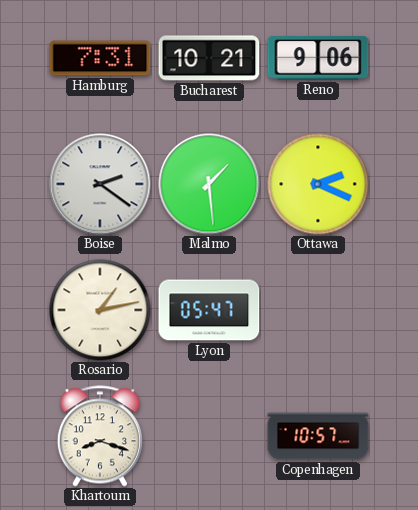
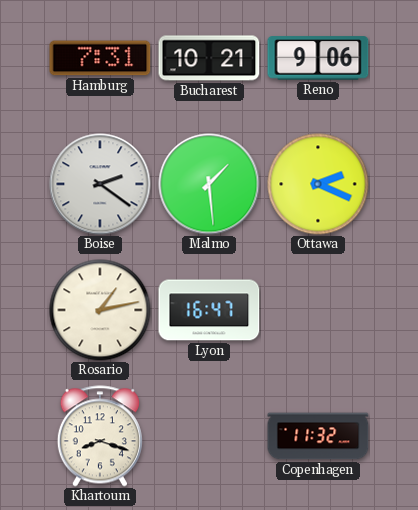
Lyon: 05:47 -> 16:47 (209, 310)
Copenhagen: 10:57 -> 11:32 (318, 436)
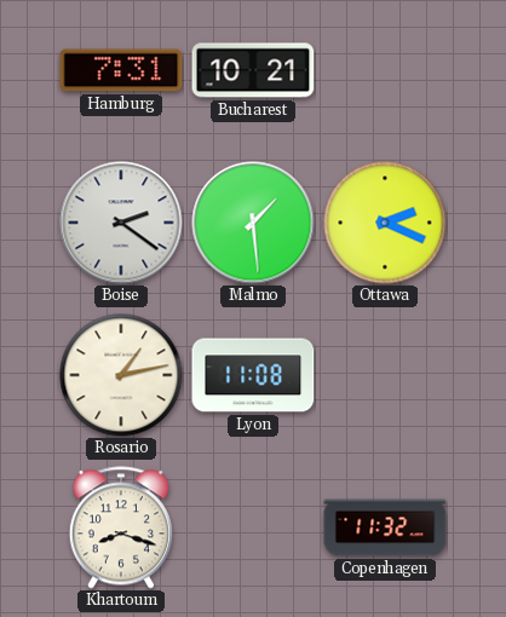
Reno: 9:06 -> none (318, 58)
Lyon: 16:47 -> 11:08 (253, 375)
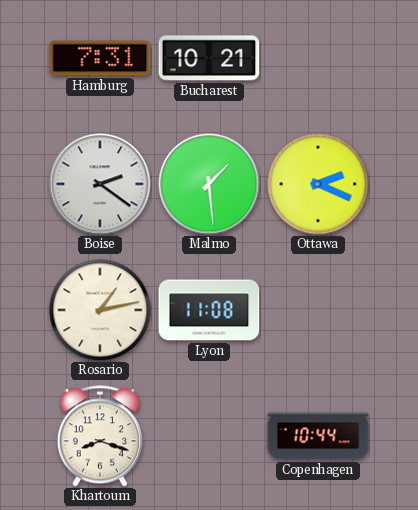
Copenhagen: 11:32 -> 10:44 (318, 436)
